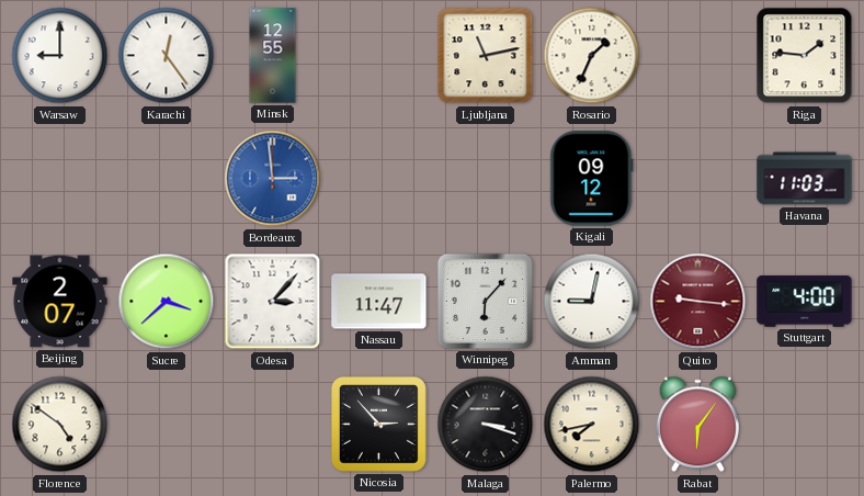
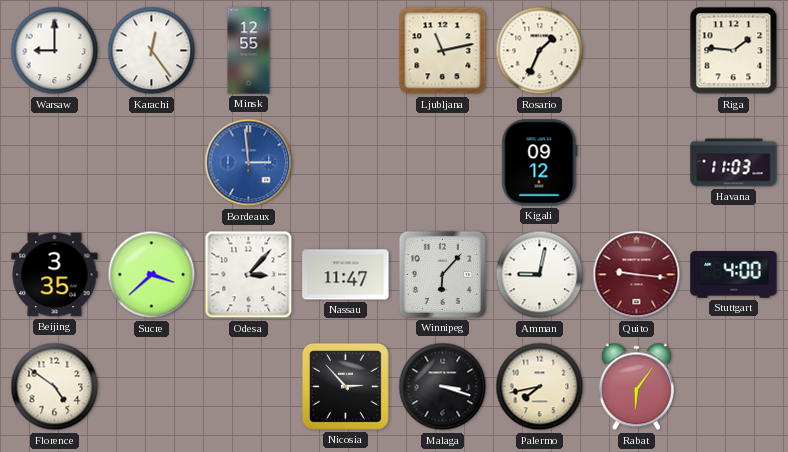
Beijing: 2:07 -> 3:35 (55, 275)
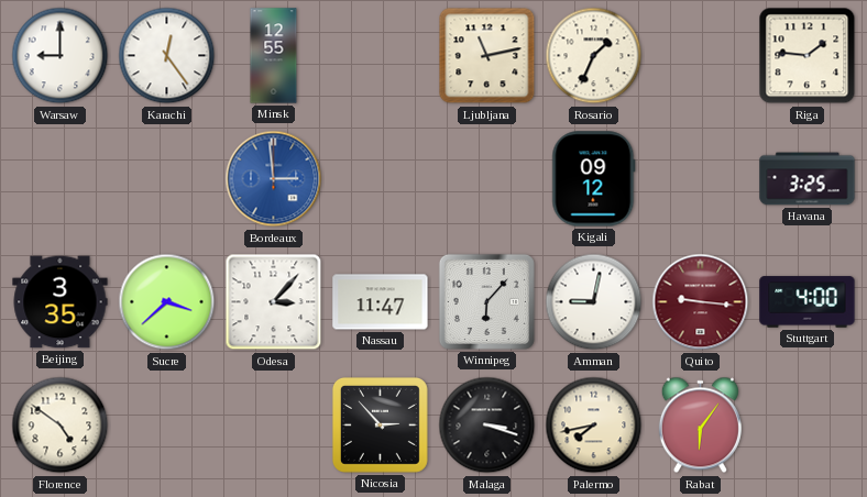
Havana: 11:03 -> 3:25 (808, 179)
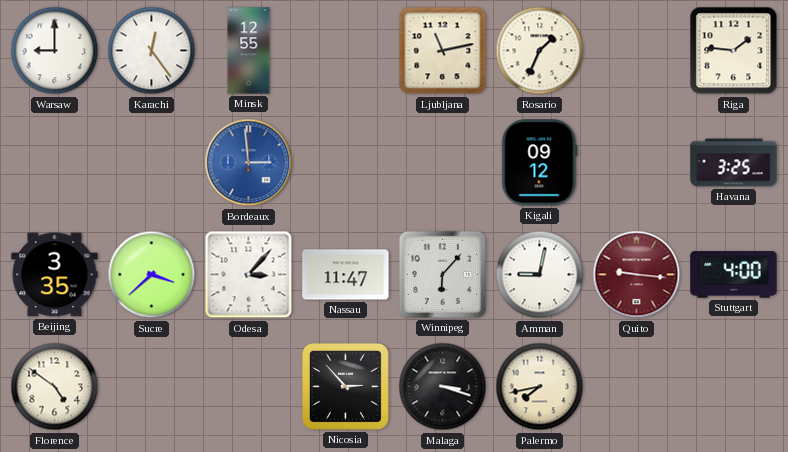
Rabat: 6:06 -> none (700, 426)
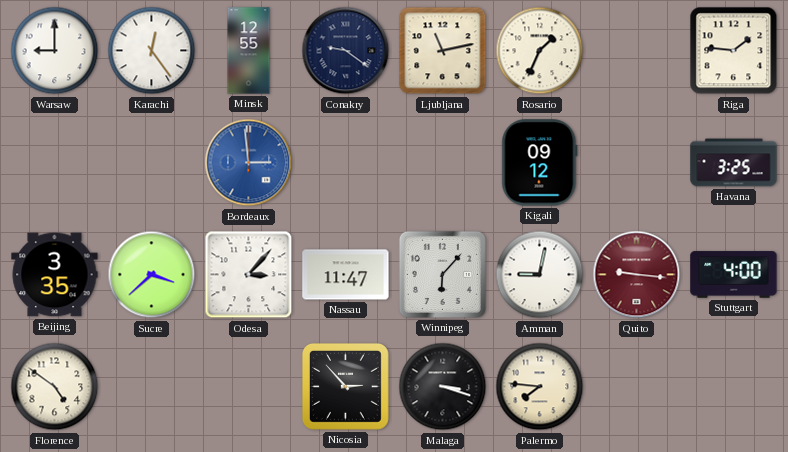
Conakry: none -> 9:21 (346, 51)
Palermo: 7:43 -> 7:46 (540, 387)
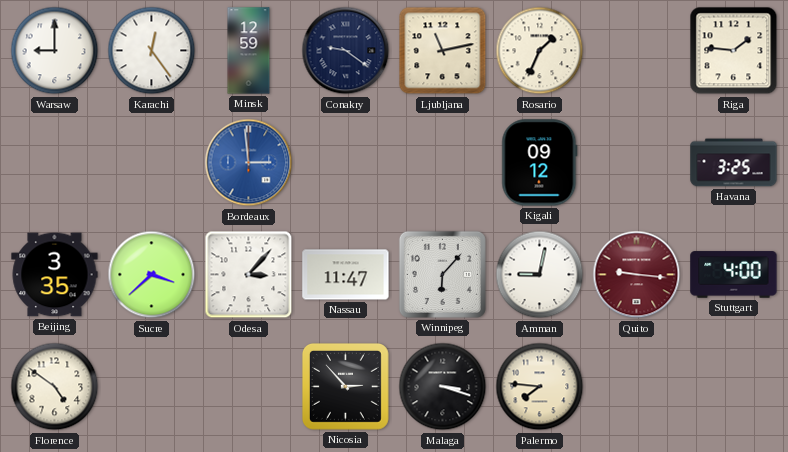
Minsk: 12:55 -> 12:59 (249, 51)
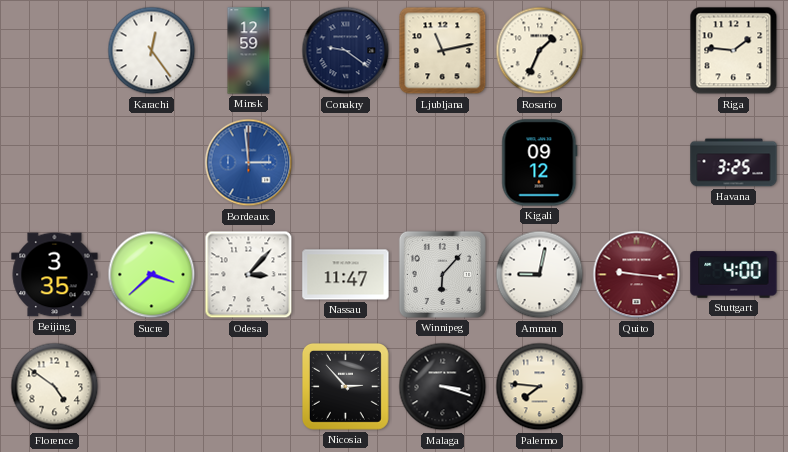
Warsaw: 9:00 -> none (55, 51)
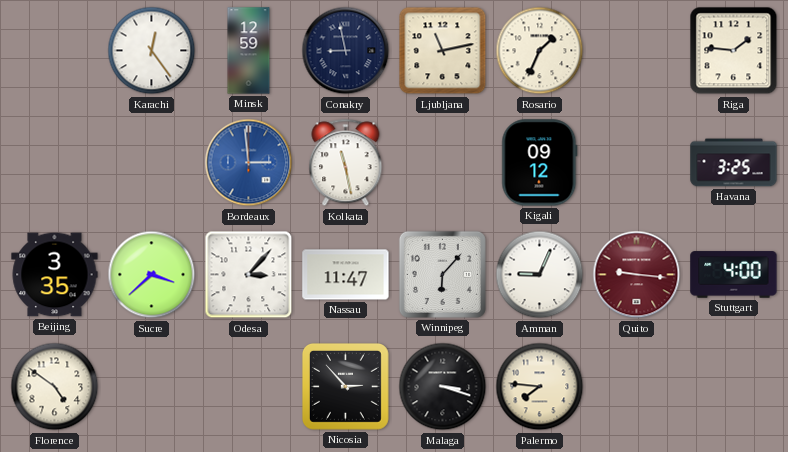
Conakry: 9:21 -> 8:58 (346, 51)
Kolkata: none -> 11:28 (346, 163)
Amman: 9:02 -> 9:04 (540, 275)
